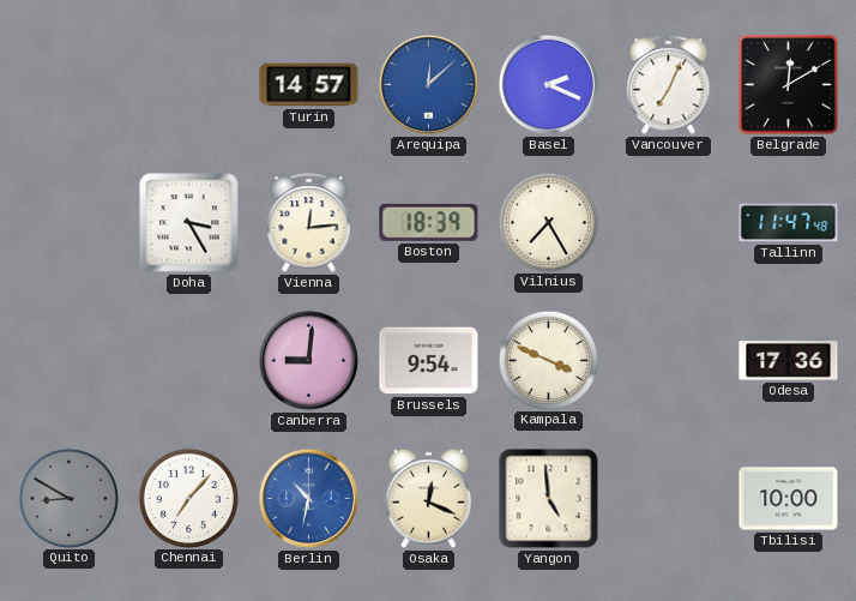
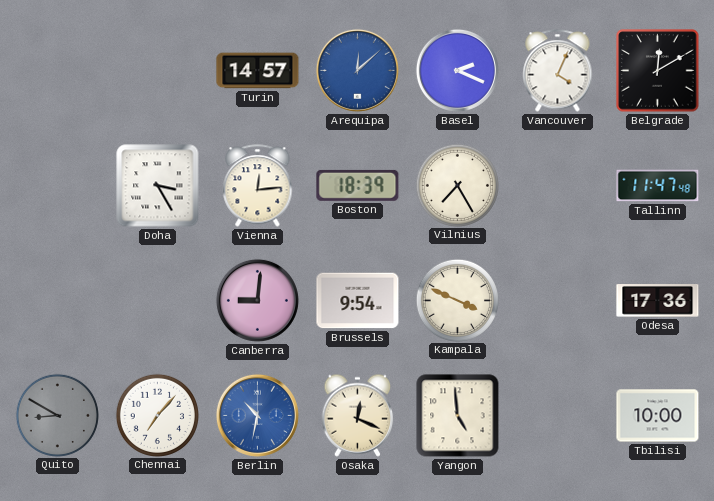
Vancouver: 7:04 -> 4:04 (558, 71)
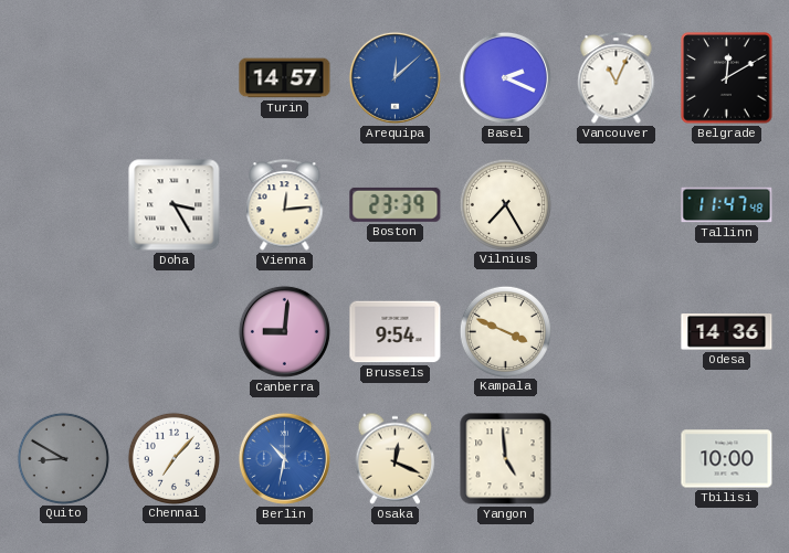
Vancouver: 4:04 -> 11:04 (617, 78)
Boston: 18:39 -> 23:39 (396, 204)
Odesa: 17:36 -> 14:36 (727, 332)
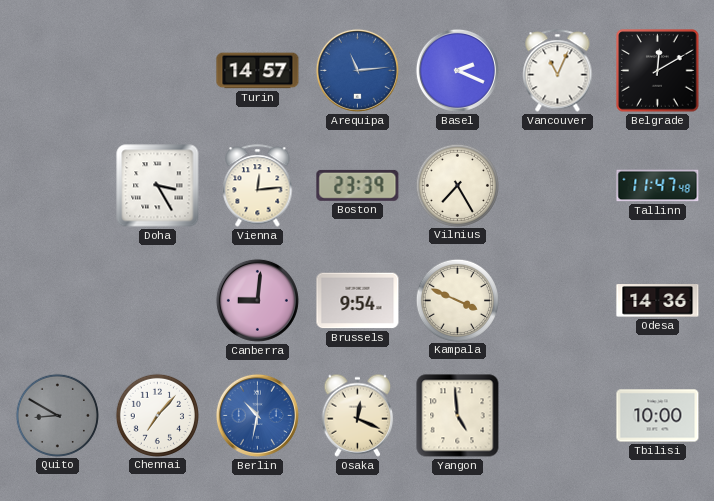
Arequipa: 12:08 -> 11:14 (357, 70)
